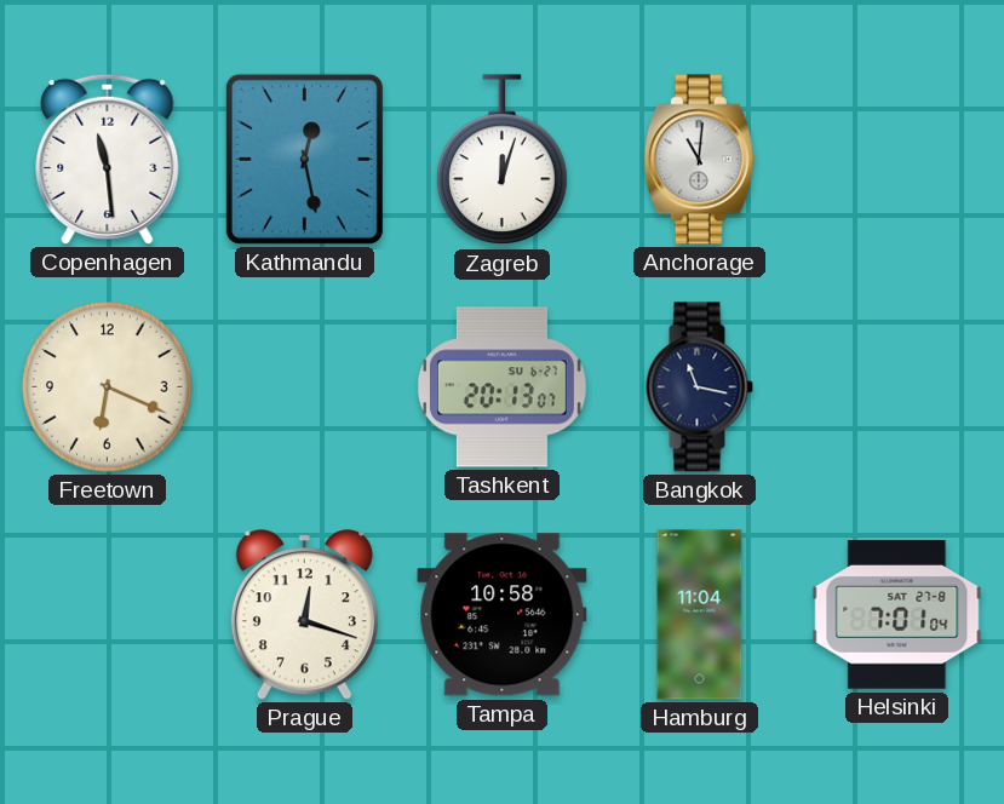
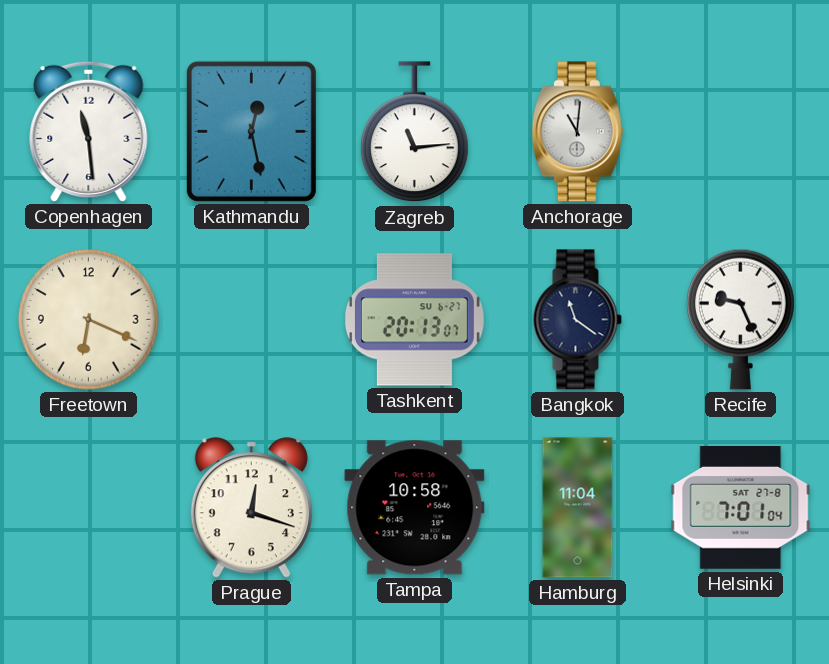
Zagreb: 12:03 -> 11:14 (415, 132)
Bangkok: 11:17 -> 11:21 (577, 320)
Recife: none -> 9:26 (741, 319)
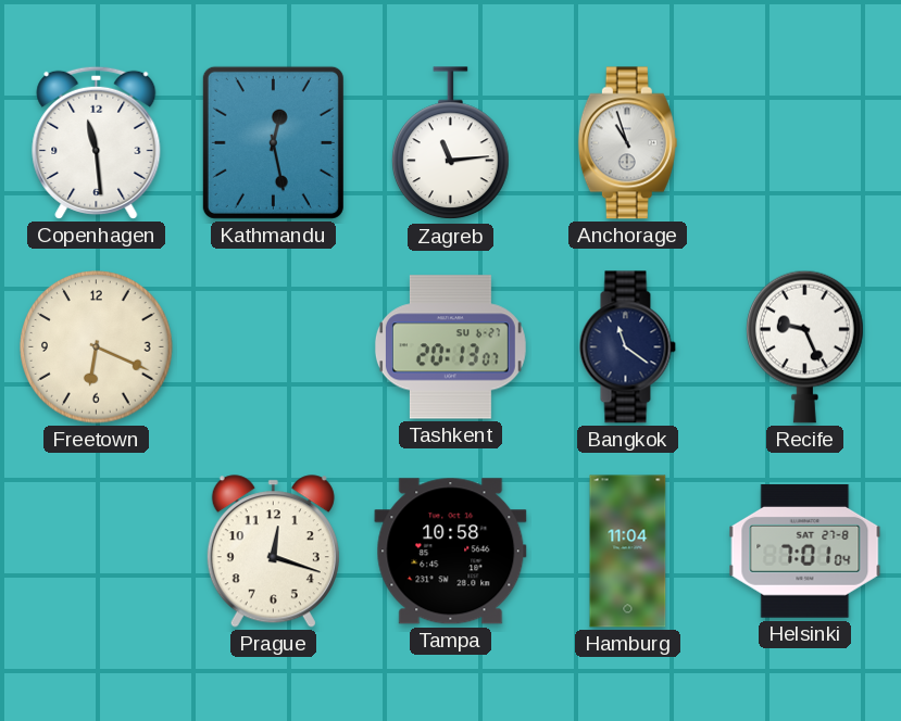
Anchorage: 11:01 -> 10:57 (627, 143)
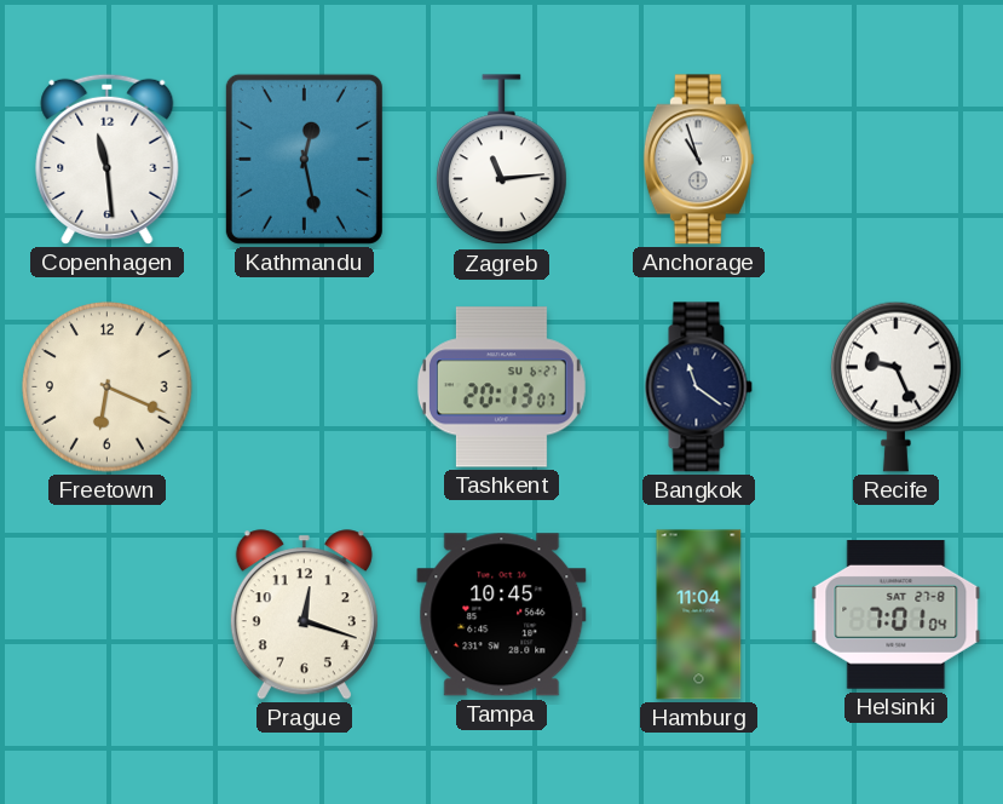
Tampa: 10:58 -> 10:45 (502, 615)
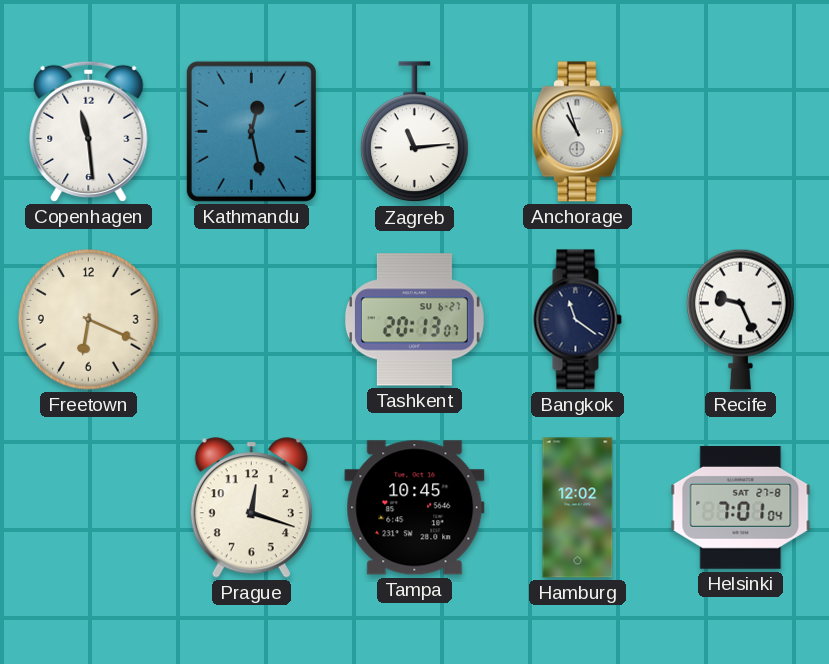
Hamburg: 11:04 -> 12:02 (578, 508)
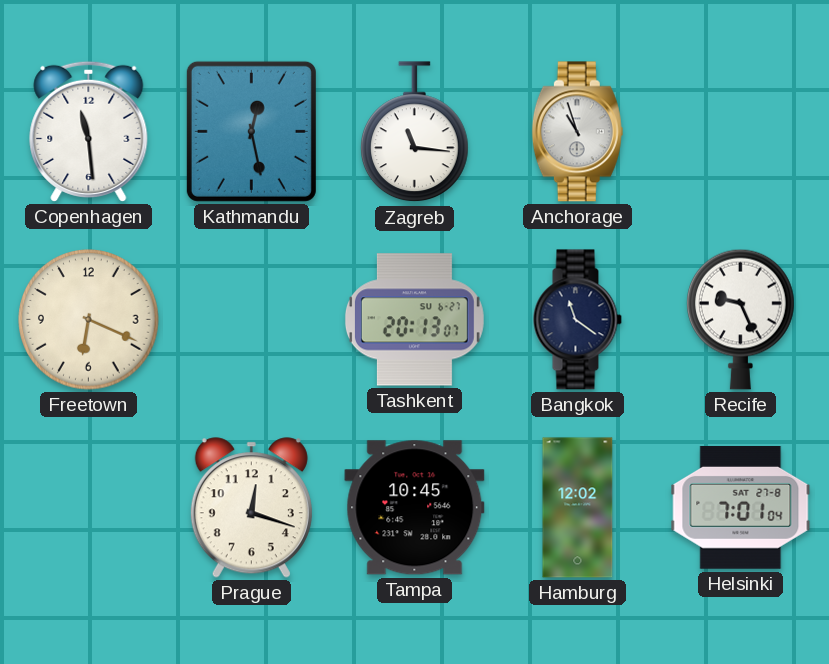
Zagreb: 11:14 -> 11:16 (415, 132)
